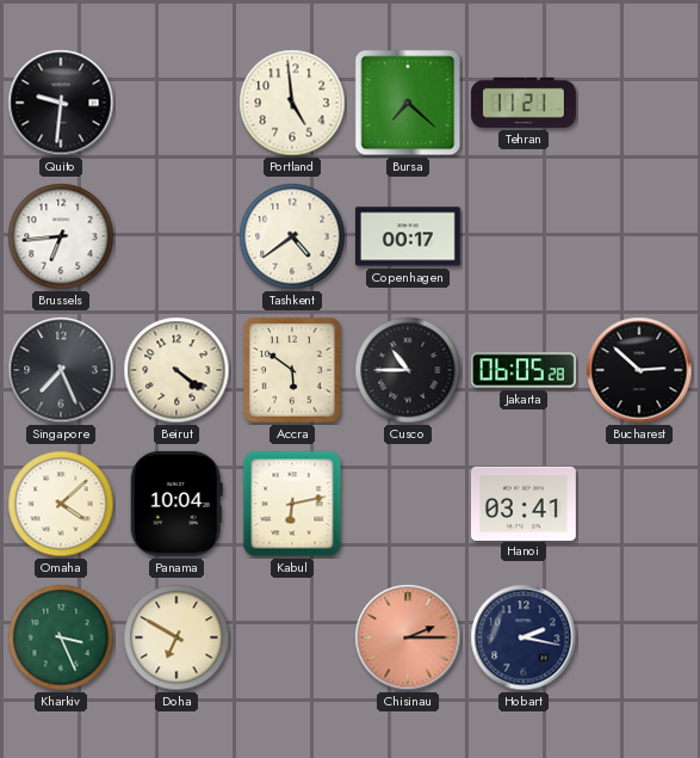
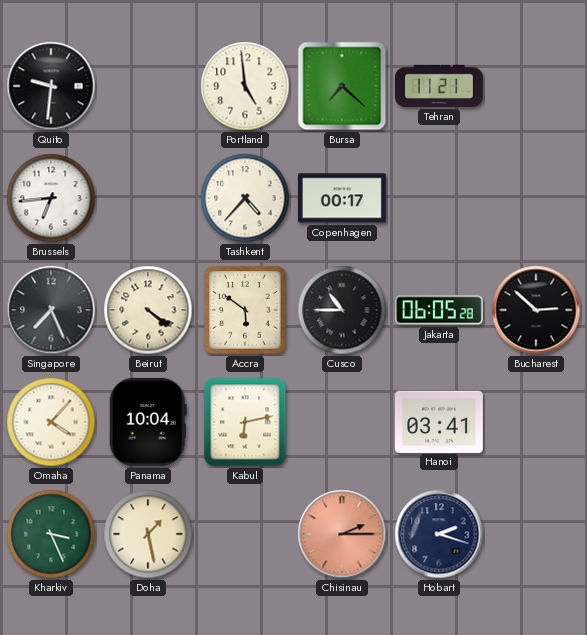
Tashkent: 4:39 -> 4:37 (245, 198)
Omaha: 4:08 -> 4:07 (51, 422)
Doha: 6:50 -> 1:28 (148, 534)
Hobart: 2:17 -> 2:18 (439, 534)
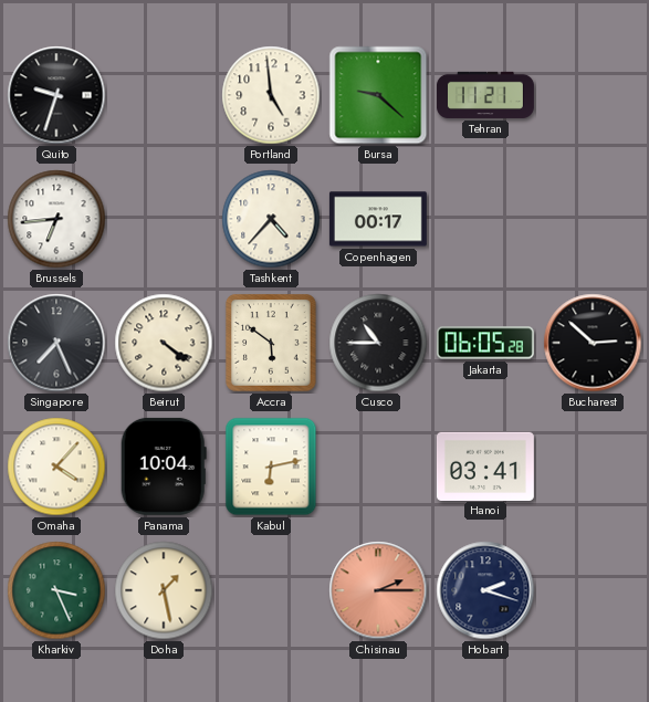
Quito: 9:31 -> 9:33 (56, 95)
Bursa: 7:22 -> 9:22 (378, 95)
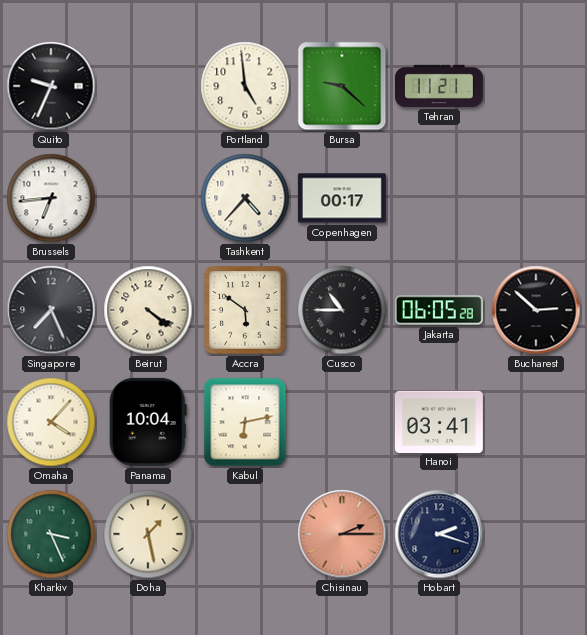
Quito: 9:33 -> 9:34 (51, 86)
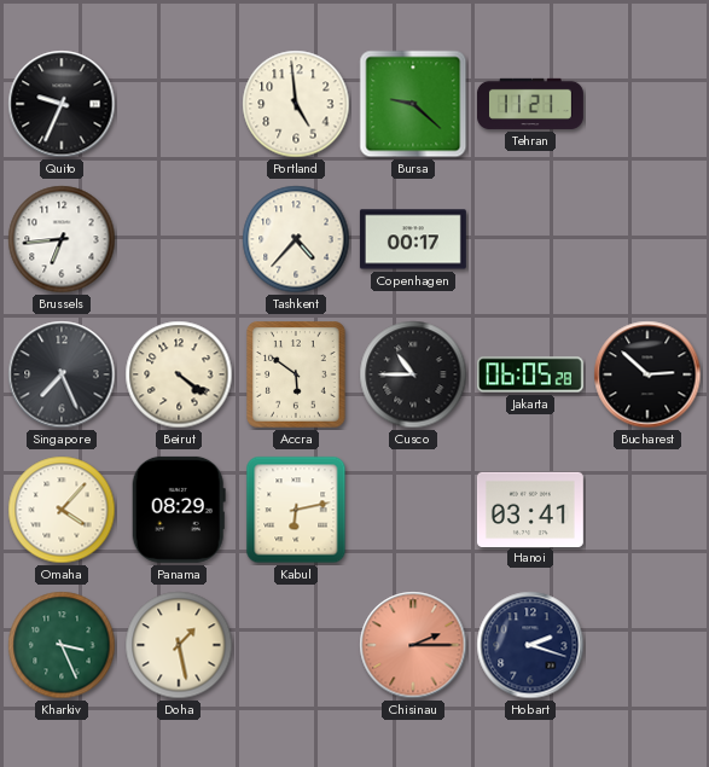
Panama: 10:04 -> 08:29 (179, 510)
